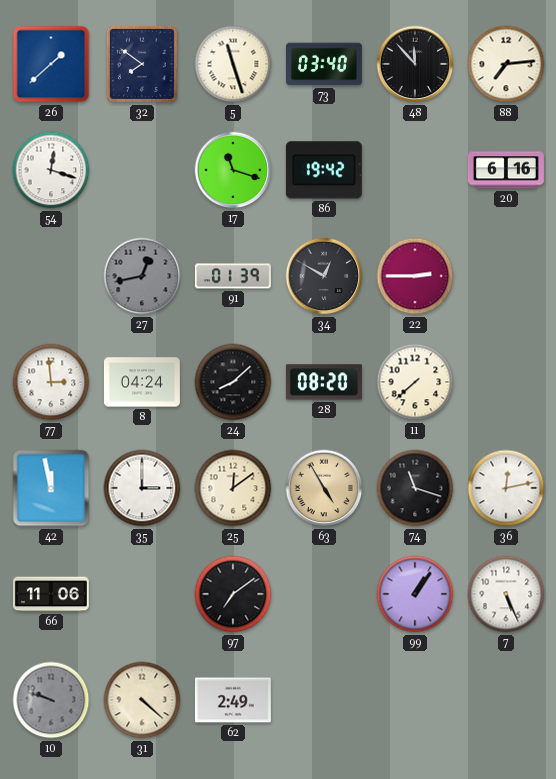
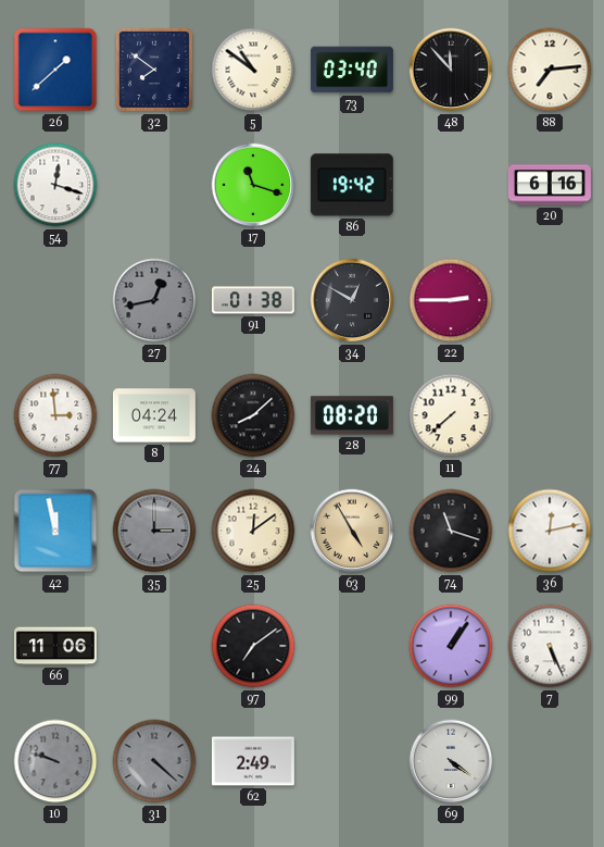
5: 11:27 -> 10:51 (253, 70)
91: 01:39 -> 01:38 (253, 300)
35 dial: white -> grey (154, 531)
31 dial: cream -> grey (154, 761)
69: none -> 4:21 (451, 761)
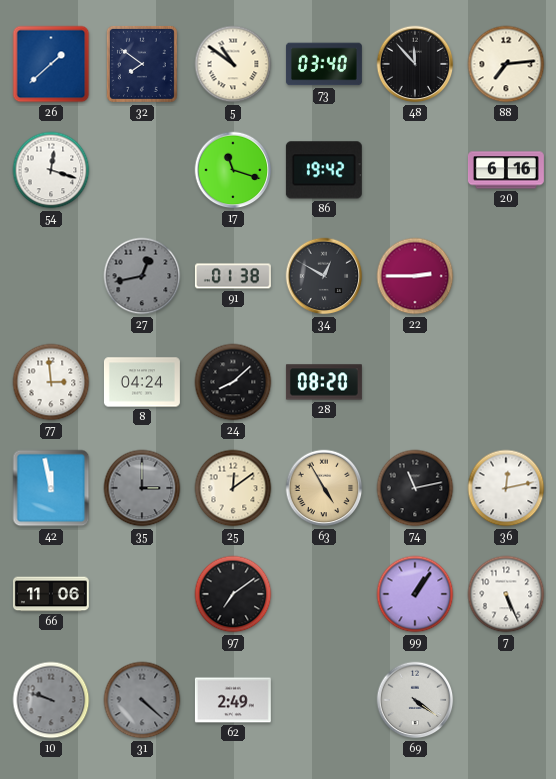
11: 7:38 -> none (451, 415)
74: 11:18 -> 11:13 (415, 488)
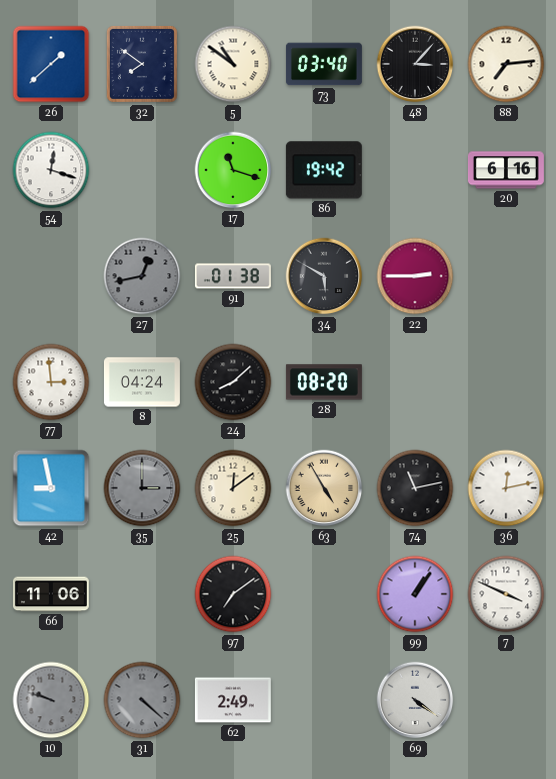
48: 11:53 -> 3:07 (415, 64)
34: 12:50 -> 5:50 (324, 276)
42: 11:58 -> 8:58 (51, 488)
7: 5:26 -> 3:49 (506, 594)
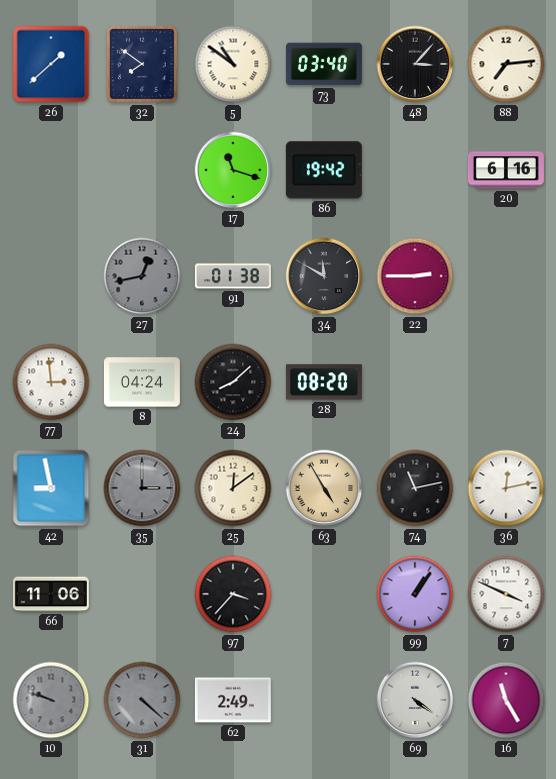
54: 12:18 -> none (51, 170)
34: 5:50 -> 11:50 (324, 276)
97: 7:09 -> 3:37 (233, 594)
16: none -> 11:25 (506, 700)
